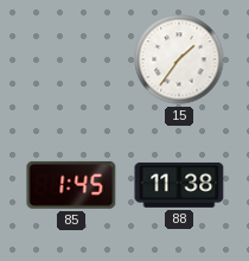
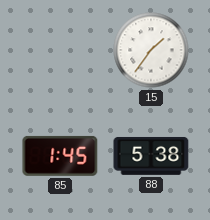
88: 11:38 -> 5:38 (151, 156)
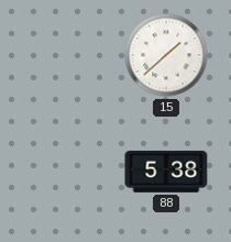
15: 1:36 -> 1:38 (166, 55)
85: 1:45 -> none (60, 156)
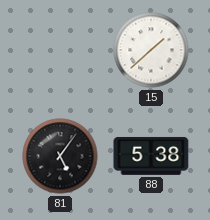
81: none -> 5:06 (60, 156)
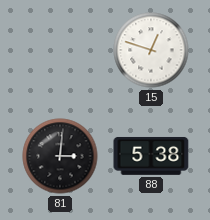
15: 1:38 -> 12:48 (151, 50)
81: 5:06 -> 3:01 (60, 156)
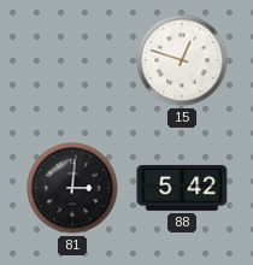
88: 5:38 -> 5:42 (182, 188)
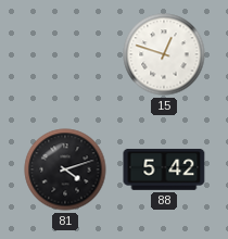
81: 3:01 -> 4:12 (65, 169)
